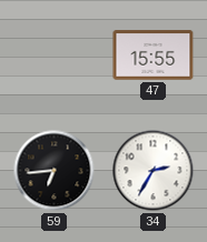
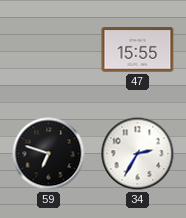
59: 6:44 -> 6:48 (49, 154)
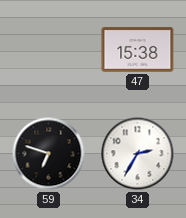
47: 15:55 -> 15:38 (138, 50)
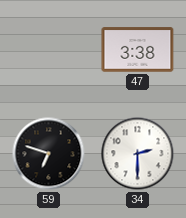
47: 15:38 -> 3:38 (138, 50)
34: 2:35 -> 2:30 (138, 154)
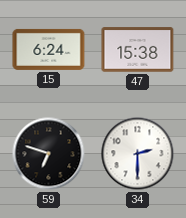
15: none -> 6:24 (49, 49)
47: 3:38 -> 15:38 (138, 50)
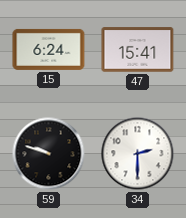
47: 15:38 -> 15:41 (138, 50)
59: 6:48 -> 9:48 (49, 154)
